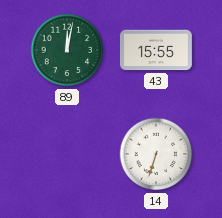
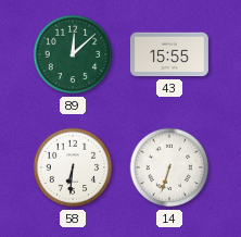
89: 12:02 -> 12:08 (73, 54)
58: none -> 6:31 (73, 167)
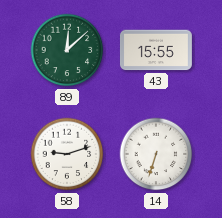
58: 6:31 -> 9:12 (67, 154)
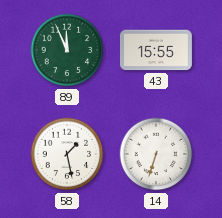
89: 12:08 -> 11:56 (67, 50)
58: 9:12 -> 1:28 (67, 154)
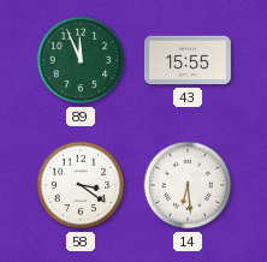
58: 1:28 -> 3:21 (81, 185)
14: 6:33 -> 6:29 (188, 185)
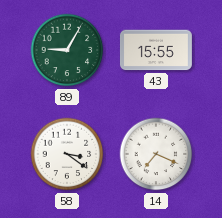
89: 11:56 -> 9:05 (67, 50)
14: 6:29 -> 7:19 (156, 154)
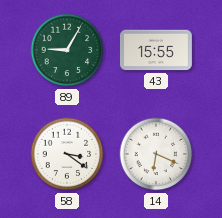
14: 7:19 -> 6:19 (156, 154)
